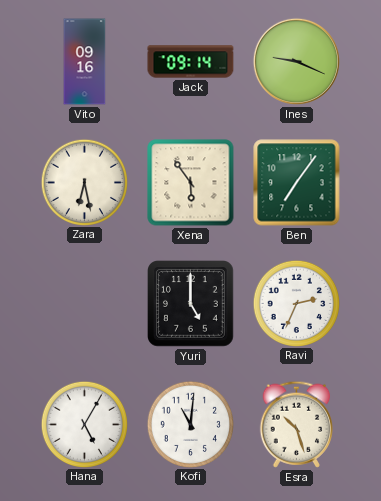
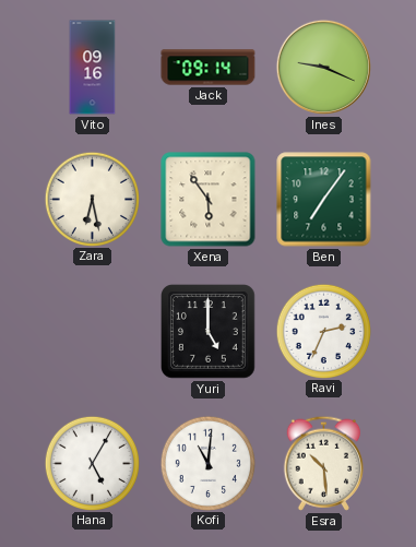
Esra: 10:27 -> 10:29 (323, 463)
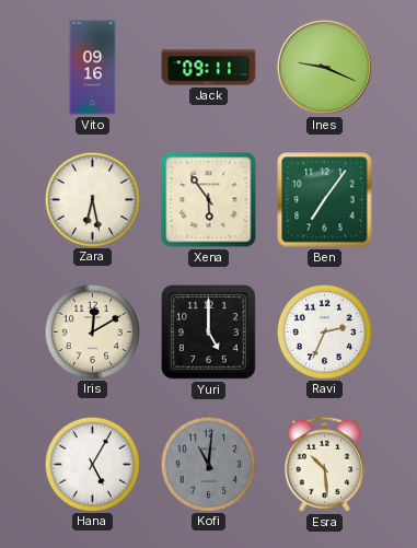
Jack: 09:14 -> 09:11 (209, 68)
Iris: none -> 12:10 (92, 331)
Kofi dial: white -> grey (208, 464)
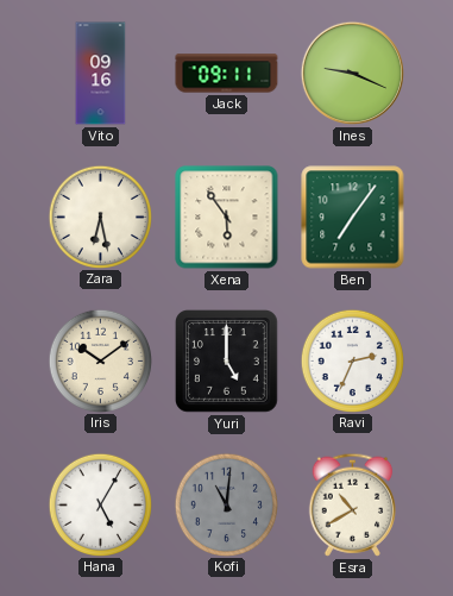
Iris: 12:10 -> 10:09 (100, 360)
Esra: 10:29 -> 10:40 (352, 504)
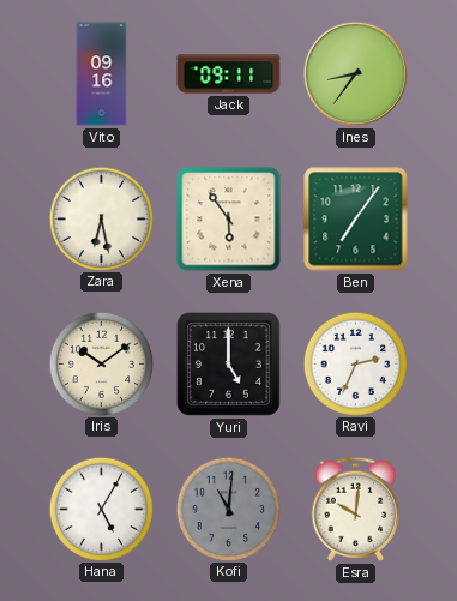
Ines: 9:19 -> 8:36 (355, 73)
Esra: 10:40 -> 10:01 (355, 509)
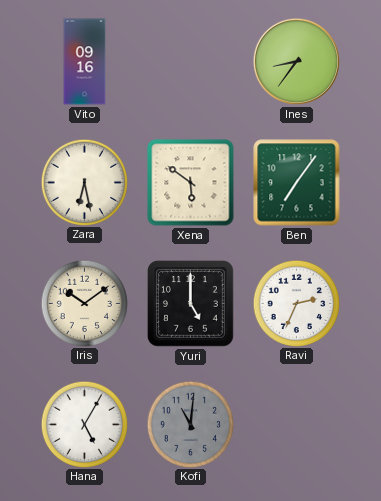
Jack: 09:11 -> none (229, 74)
Xena: 5:54 -> 5:51 (191, 183)
Esra: 10:01 -> none (355, 509)
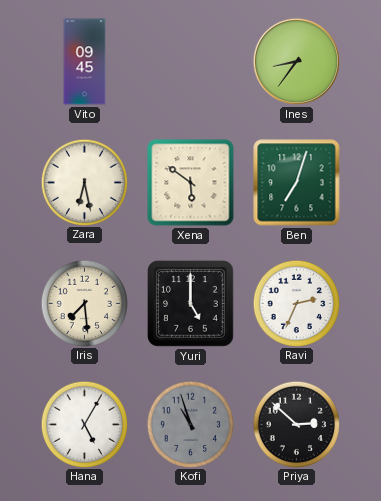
Vito: 09:16 -> 09:45 (85, 62)
Ben: 7:06 -> 7:03 (297, 183)
Iris: 10:09 -> 7:29 (84, 303)
Kofi: 11:01 -> 10:57 (190, 424)
Priya: none -> 2:52 (296, 424)
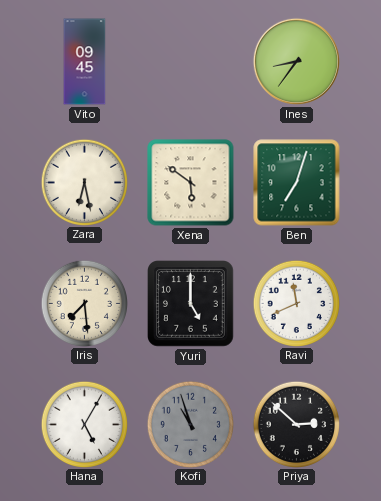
Ravi: 2:34 -> 11:41 (296, 303)
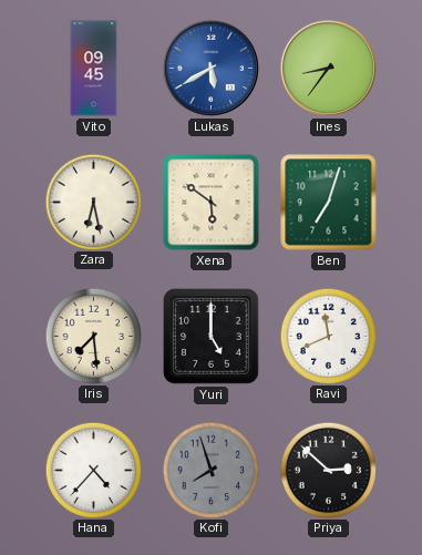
Lukas: none -> 5:40 (210, 68)
Hana: 5:05 -> 4:37 (93, 470)
Kofi: 10:57 -> 7:57 (210, 470)
